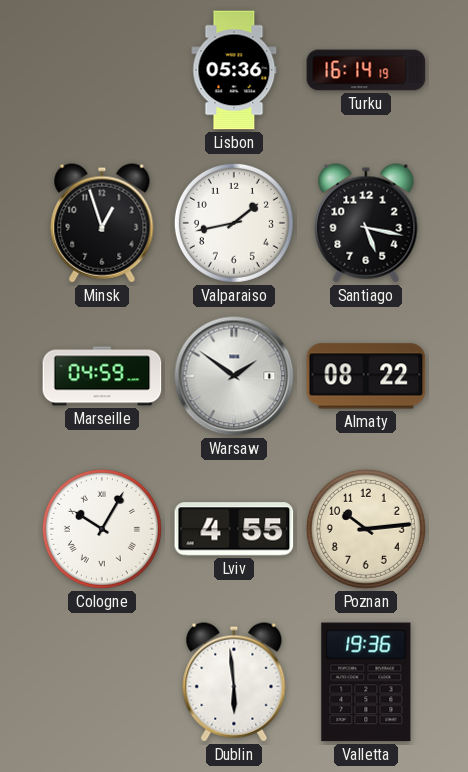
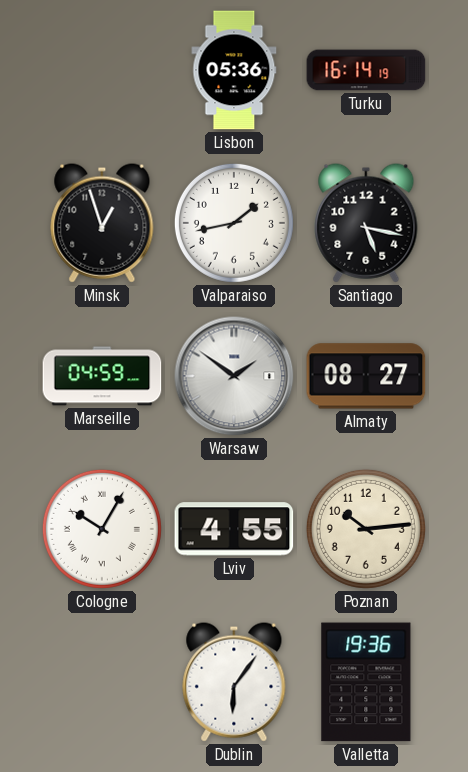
Almaty: 08:22 -> 08:27 (366, 376)
Dublin: 5:59 -> 6:06 (234, 682)
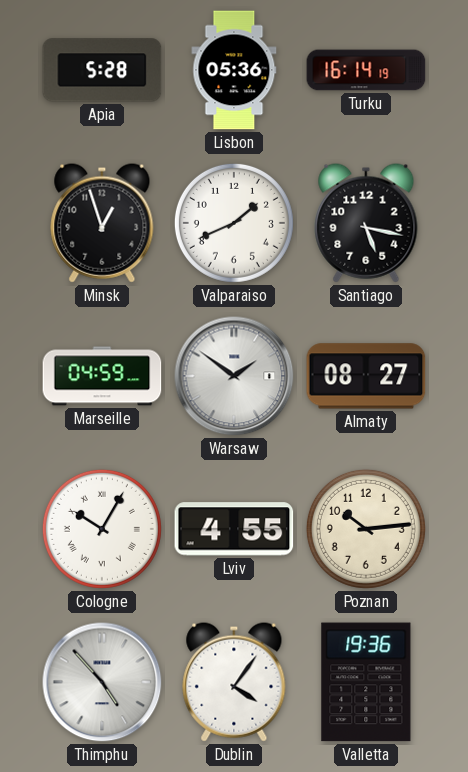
Apia: none -> 5:28 (102, 70)
Valparaiso: 1:43 -> 1:41 (234, 223)
Thimphu: none -> 4:53 (102, 682)
Dublin: 6:06 -> 4:06 (234, 682)
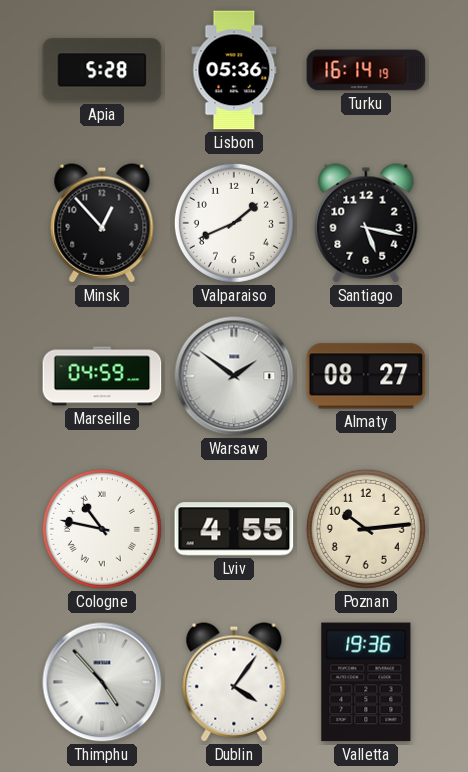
Minsk: 12:57 -> 12:53 (102, 223)
Cologne: 10:05 -> 10:47 (102, 529)
